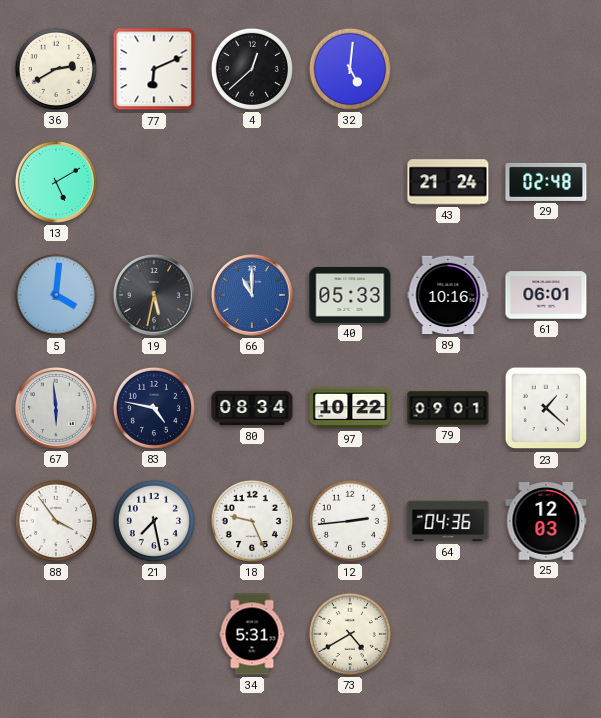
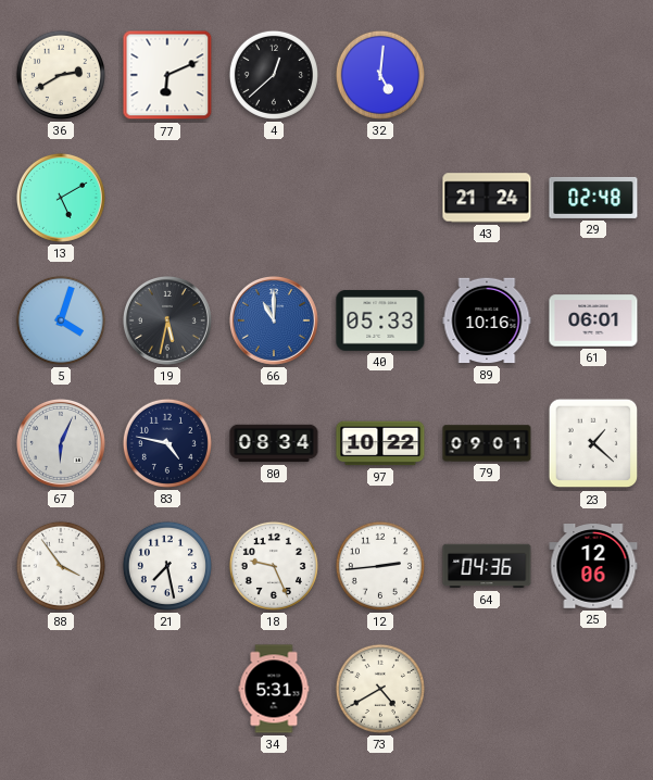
5: 4:01 -> 4:03 (61, 320)
67: 5:59 -> 6:04 (61, 443)
25: 12:03 -> 12:06 (593, 567)
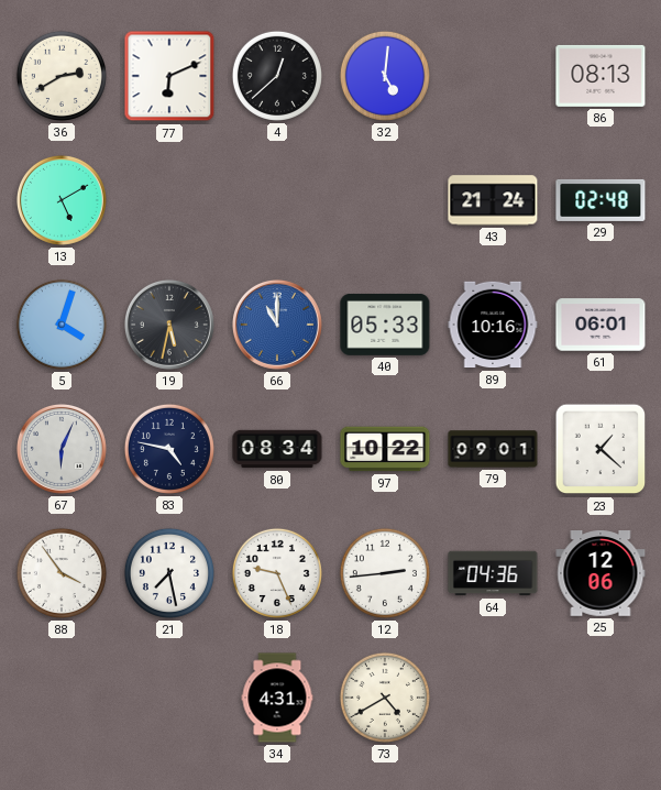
86: none -> 08:13 (601, 76)
34: 5:31 -> 4:31 (277, 698)
